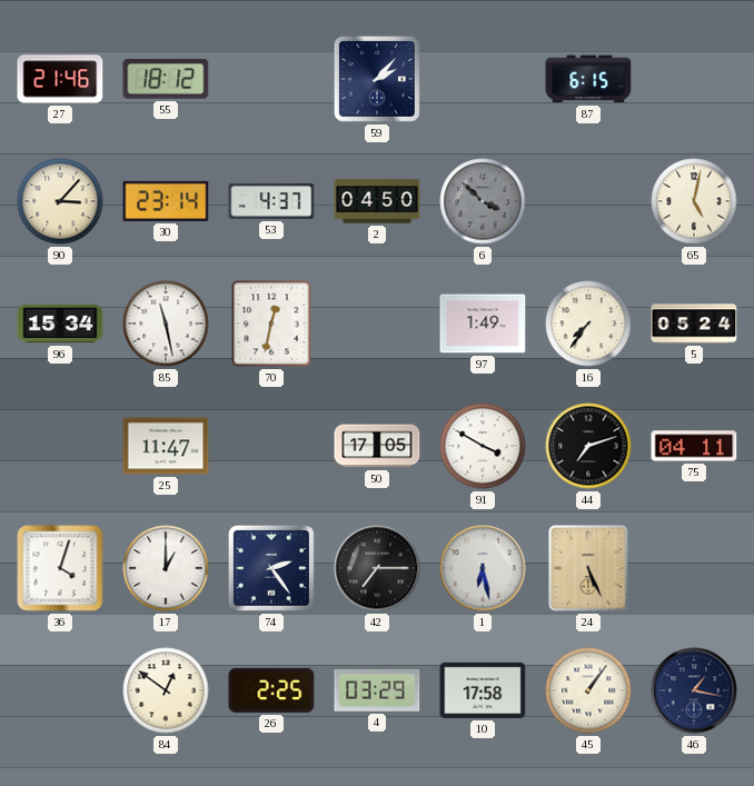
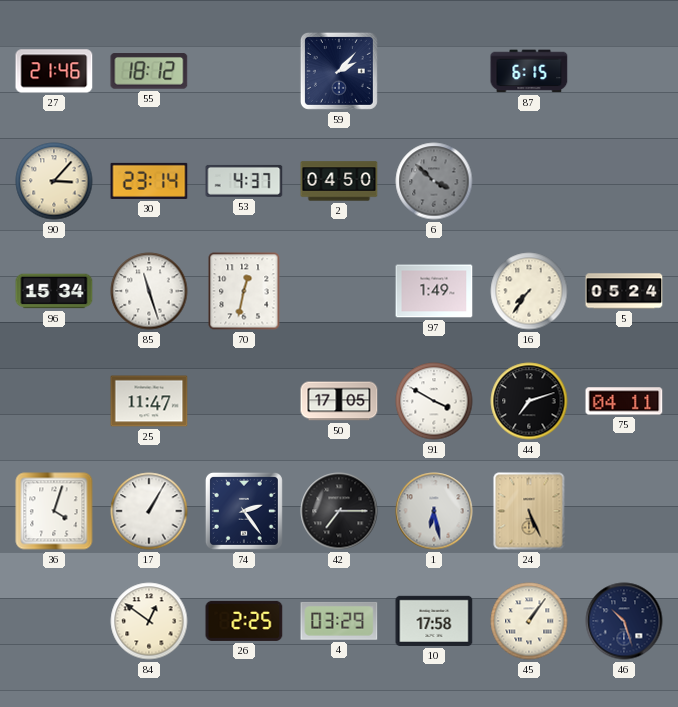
65: 5:02 -> none (694, 201)
85: 11:28 -> 11:27 (149, 291)
17: 1:00 -> 1:05 (149, 511)
46: 1:17 -> 10:27 (624, 621)
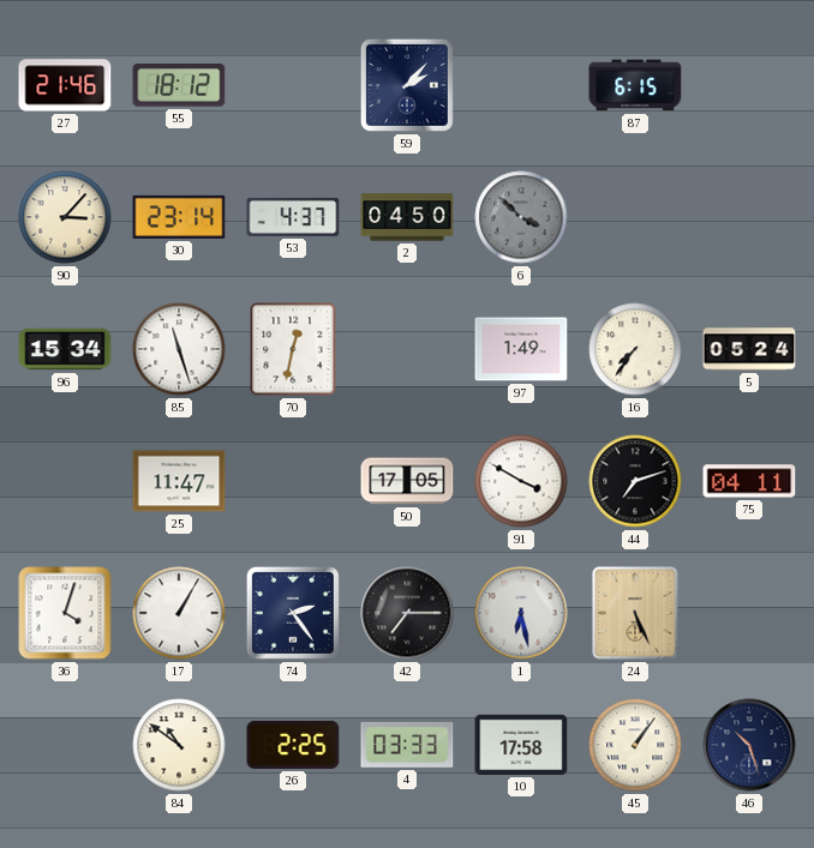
84: 12:51 -> 10:51 (179, 745)
4: 03:29 -> 03:33 (407, 745)
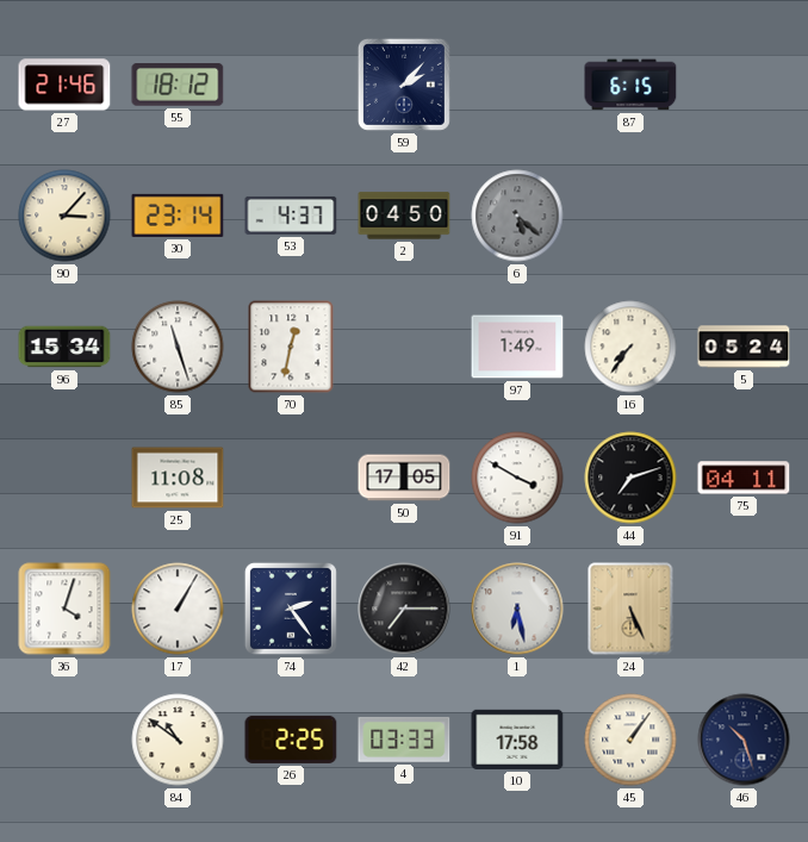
6: 3:52 -> 5:22 (517, 216)
25: 11:47 -> 11:08 (178, 478)
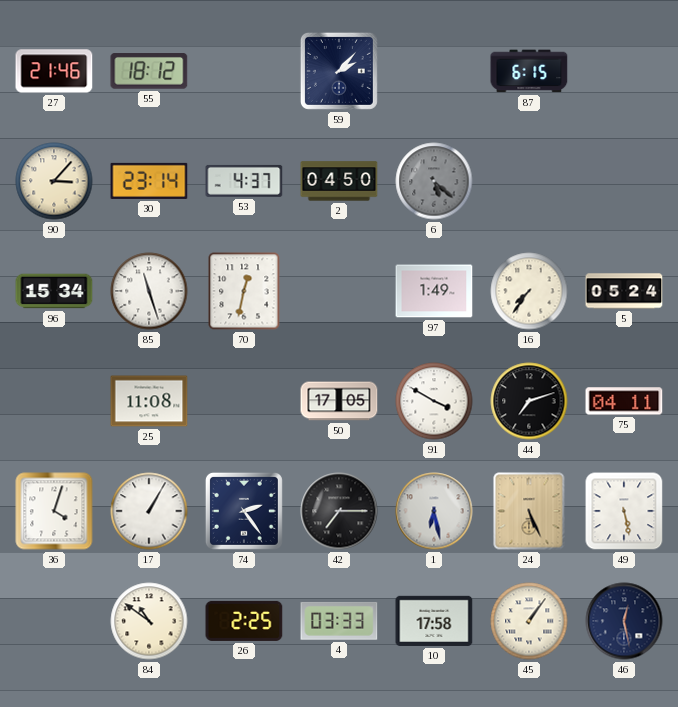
49: none -> 5:28 (624, 511)
46: 10:27 -> 12:28 (624, 621)
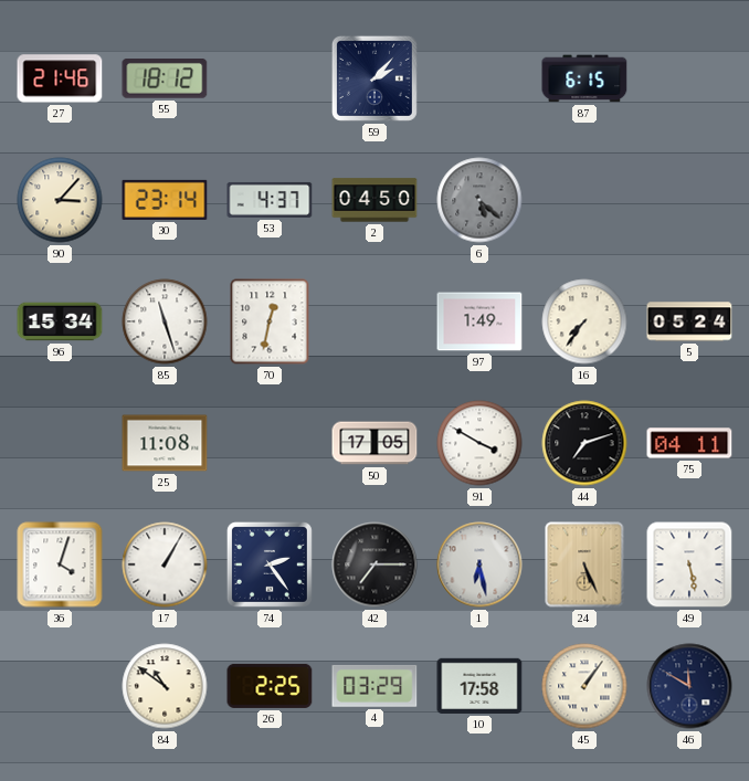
4: 03:33 -> 03:29 (374, 686)
46: 12:28 -> 11:50 (689, 686)
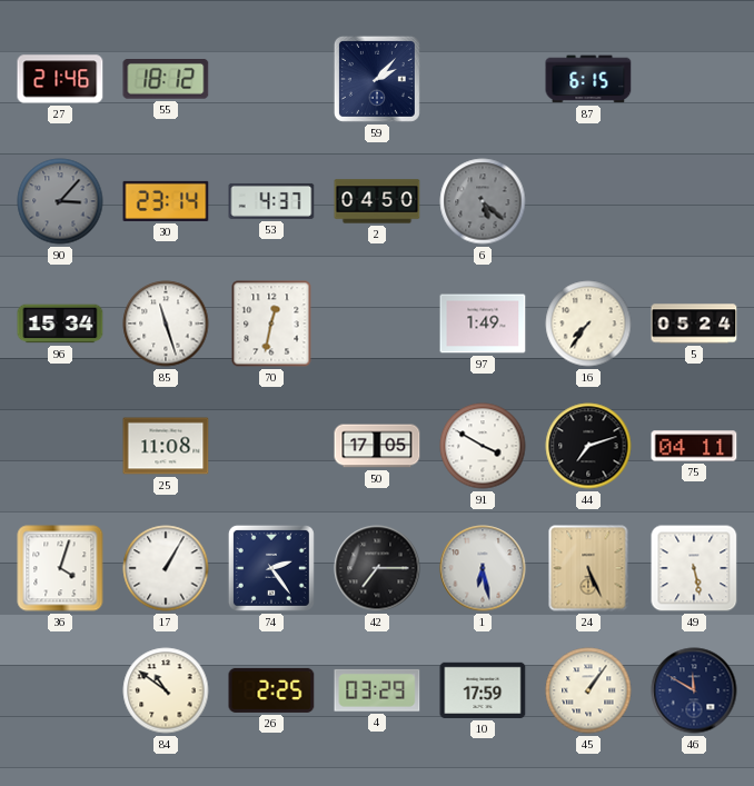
90 dial: cream -> grey (60, 201)
10: 17:58 -> 17:59 (483, 690)
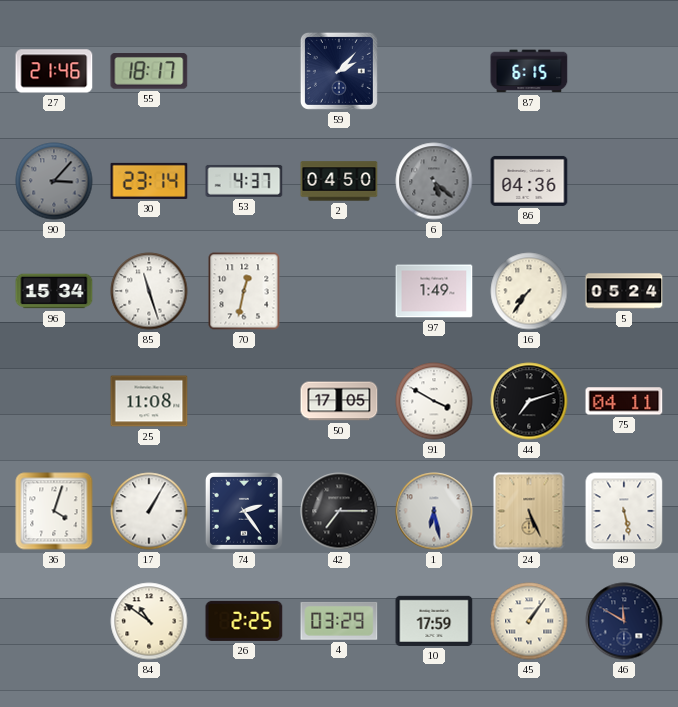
55: 18:12 -> 18:17 (149, 72)
86: none -> 04:36 (529, 181)
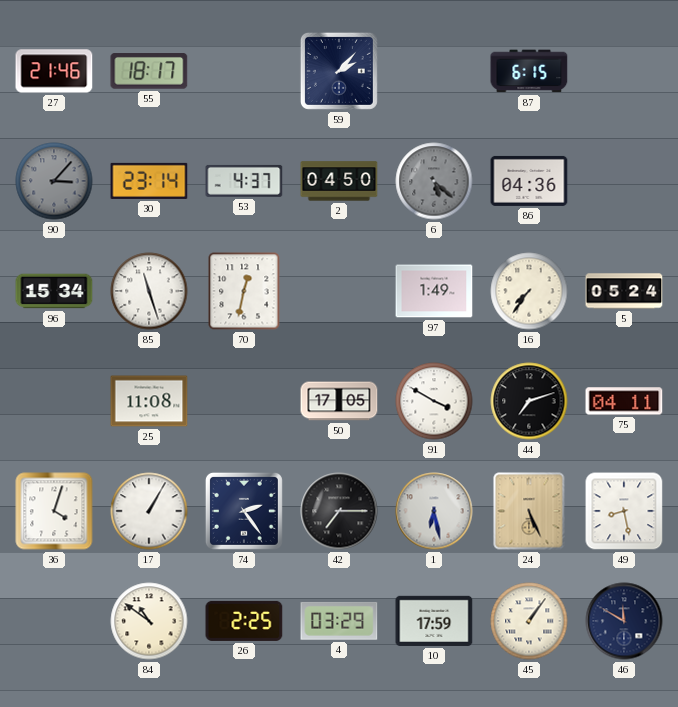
49: 5:28 -> 8:28 (624, 511)
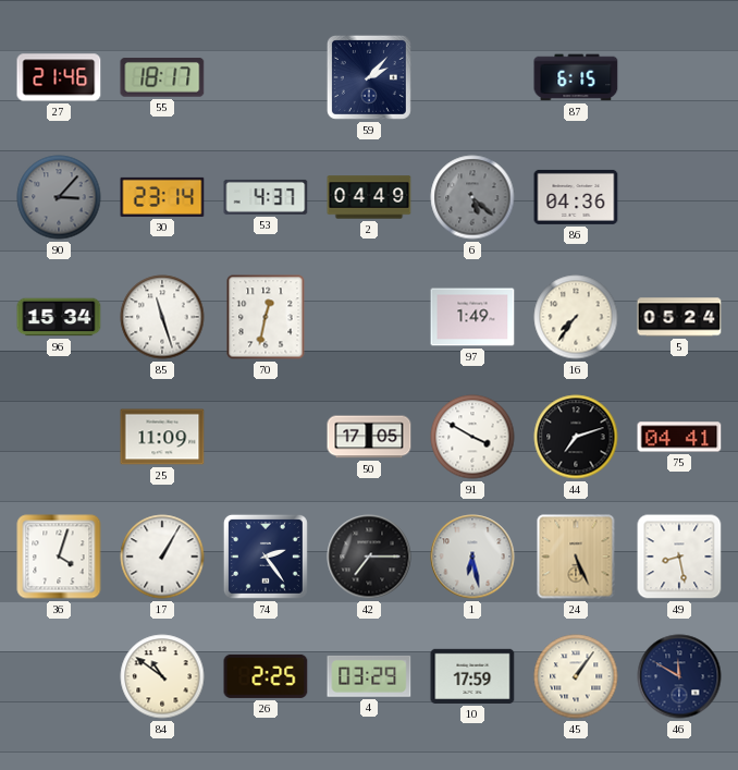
2: 04:50 -> 04:49 (369, 197)
25: 11:08 -> 11:09 (162, 437)
75: 04:11 -> 04:41 (679, 437)
